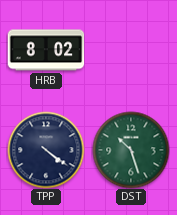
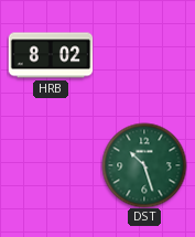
TPP: 4:21 -> none (46, 150)
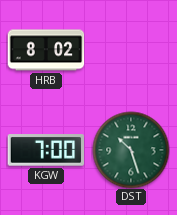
KGW: none -> 7:00 (46, 150)
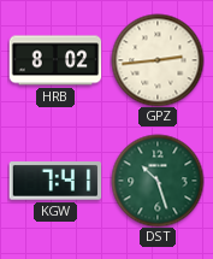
GPZ: none -> 2:44 (158, 60)
KGW: 7:00 -> 7:41 (55, 181)
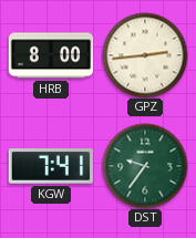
HRB: 8:02 -> 8:00 (51, 55)
DST: 10:27 -> 9:36 (145, 166)
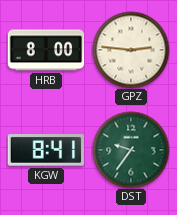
GPZ: 2:44 -> 2:46 (131, 50)
KGW: 7:41 -> 8:41 (46, 150)
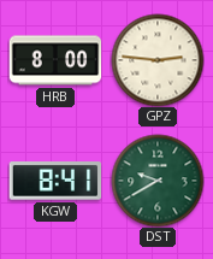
DST: 9:36 -> 9:40 (158, 181)
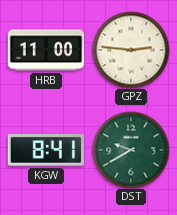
HRB: 8:00 -> 11:00 (46, 50)
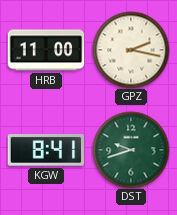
GPZ: 2:46 -> 2:17 (131, 50)
DST: 9:40 -> 9:42 (131, 150)
